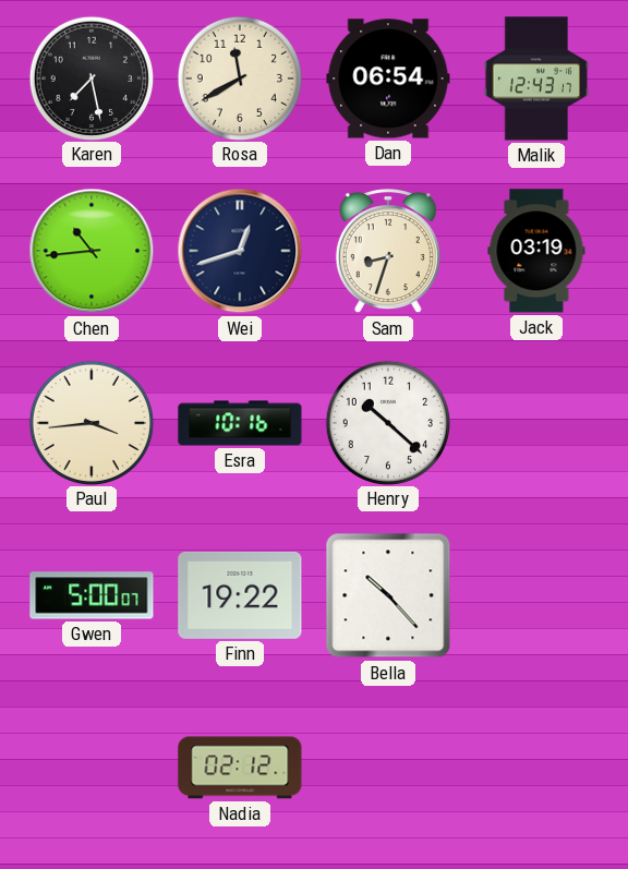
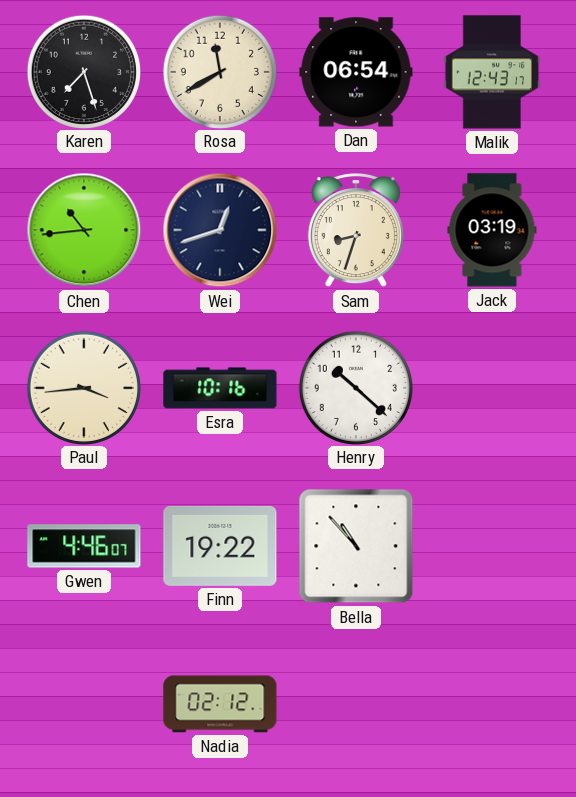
Karen: 7:28 -> 7:27 (83, 71)
Gwen: 5:00 -> 4:46 (84, 546)
Bella: 10:23 -> 10:53 (356, 546)
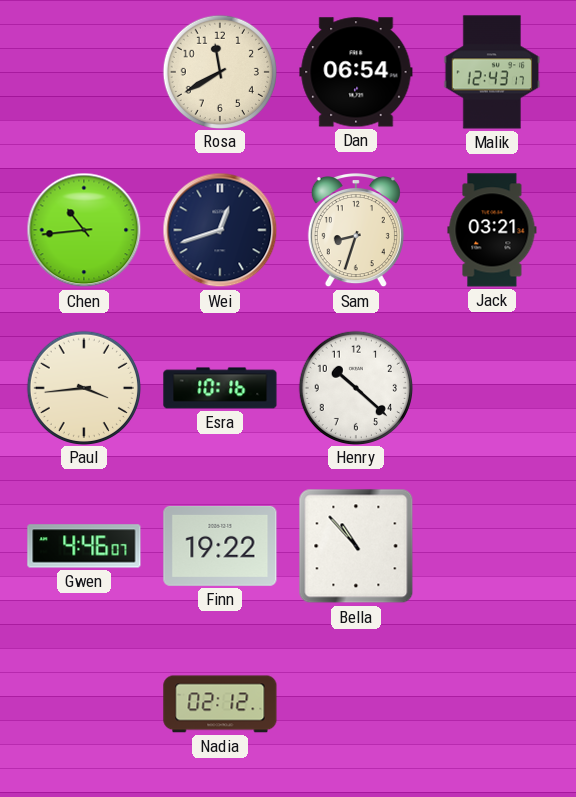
Karen: 7:27 -> none (83, 71)
Jack: 03:19 -> 03:21 (492, 230)
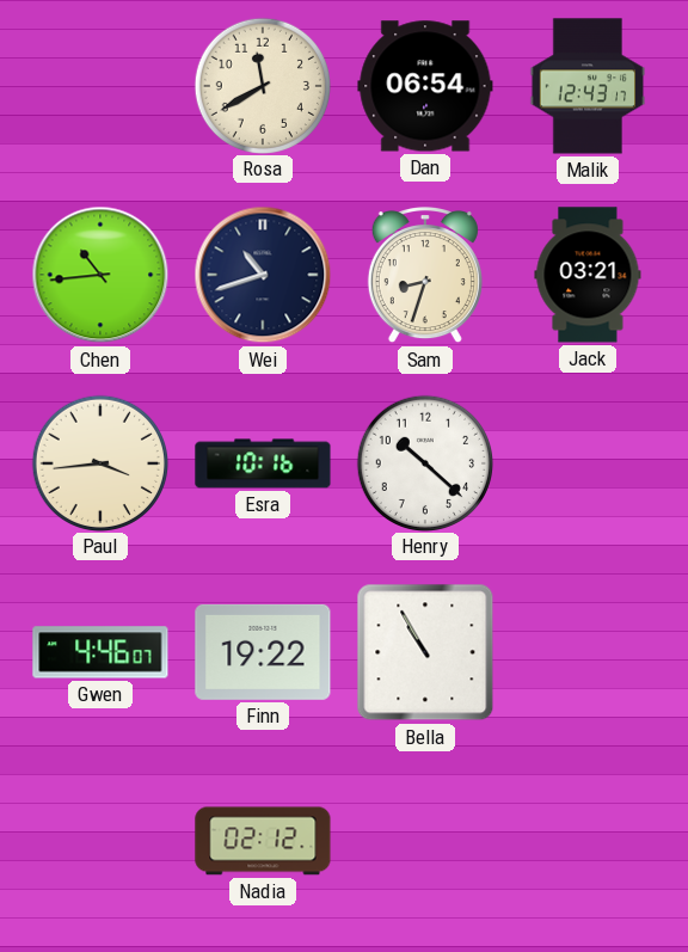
Wei: 12:42 -> 10:42 (263, 275)
Bella: 10:53 -> 10:55 (425, 652)
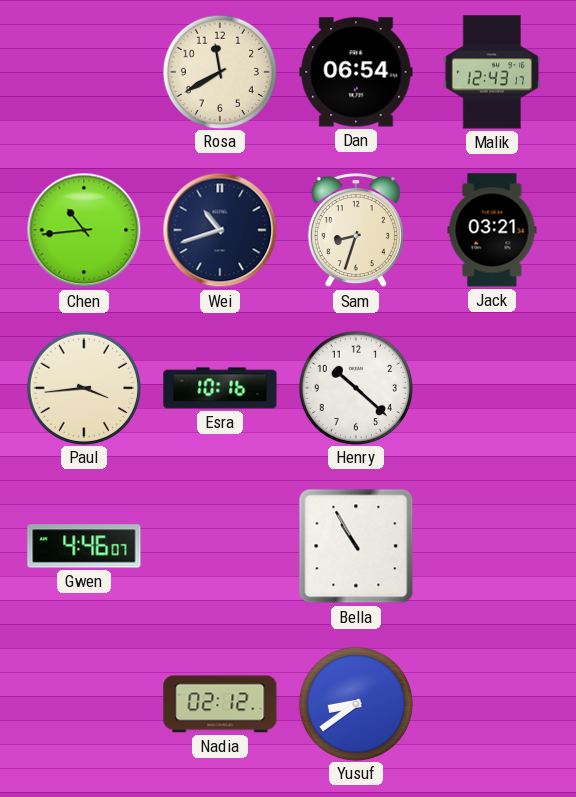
Finn: 19:22 -> none (263, 652)
Yusuf: none -> 8:39 (355, 703)
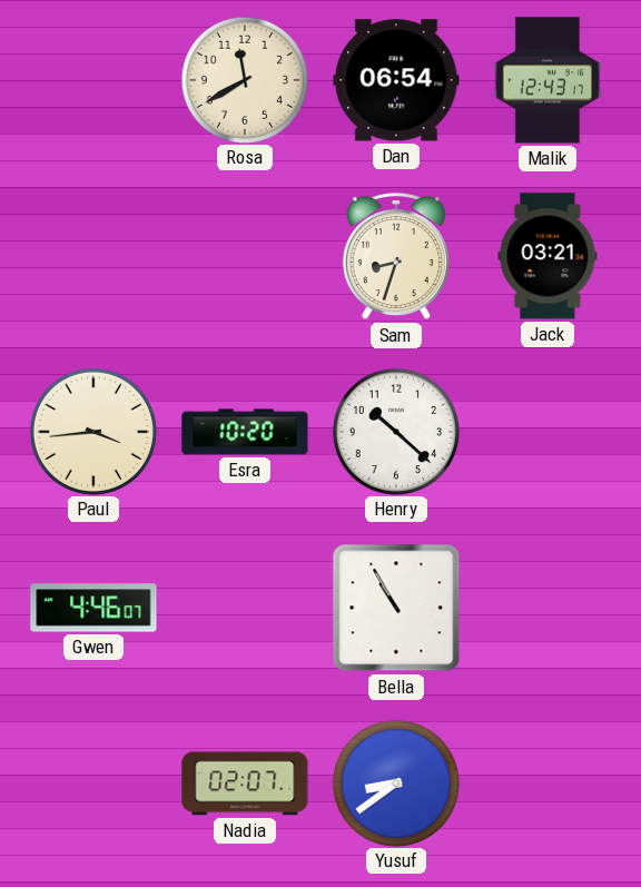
Chen: 10:44 -> none (84, 230)
Wei: 10:42 -> none (220, 230)
Esra: 10:16 -> 10:20 (245, 432)
Nadia: 02:12 -> 02:07 (245, 783)
